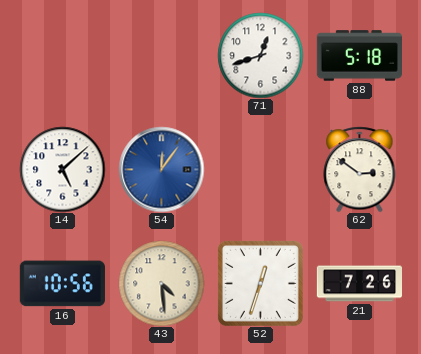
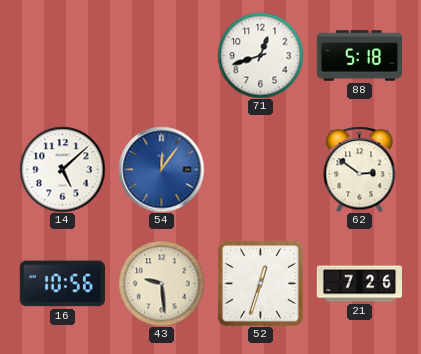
43: 4:29 -> 9:29 (161, 283)
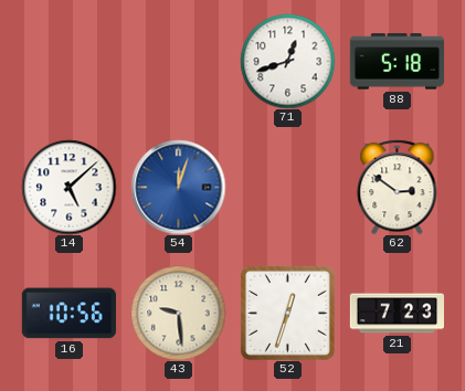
54: 12:06 -> 12:03 (178, 187)
21: 7:26 -> 7:23 (397, 314)
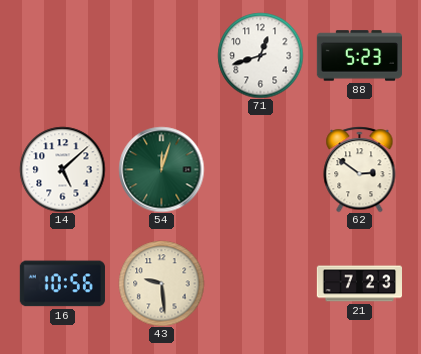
88: 5:18 -> 5:23 (359, 56)
54 dial: blue -> green (161, 169)
52: 12:33 -> none (287, 313)
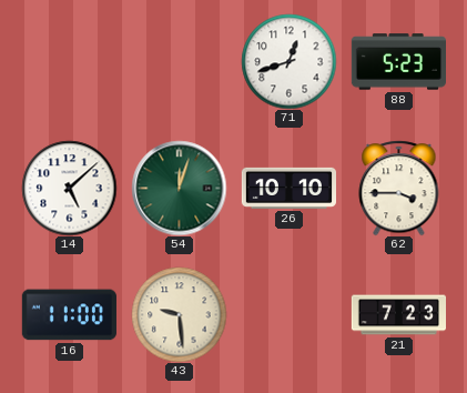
26: none -> 10:10 (288, 188)
62: 2:51 -> 3:45 (399, 188)
16: 10:56 -> 11:00 (69, 315)
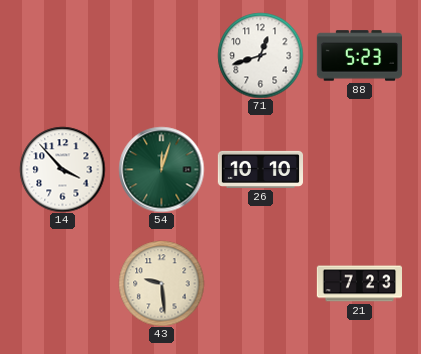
14: 5:08 -> 3:53 (62, 169)
62: 3:45 -> none (399, 188)
16: 11:00 -> none (69, 315)
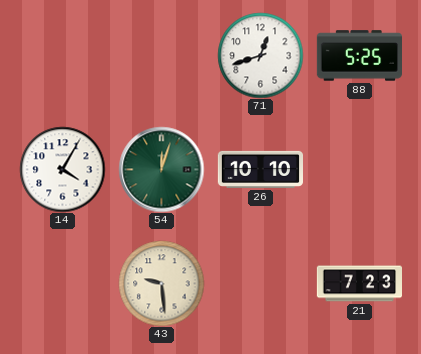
88: 5:23 -> 5:25 (359, 56)
14: 3:53 -> 4:05 (62, 169)
